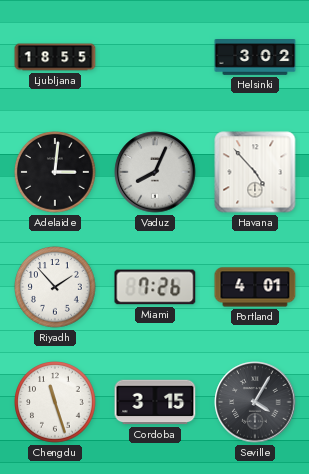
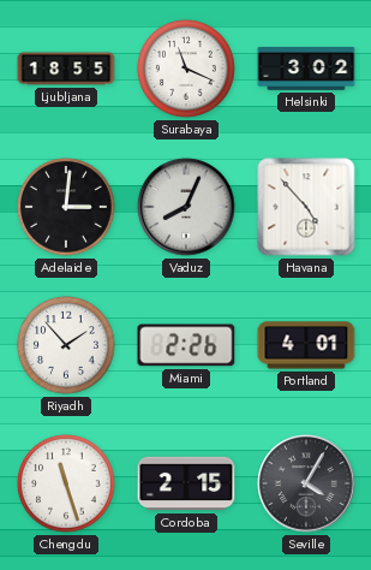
Surabaya: none -> 11:19 (186, 69)
Miami: 7:26 -> 2:26 (186, 345)
Cordoba: 3:15 -> 2:15 (186, 483)
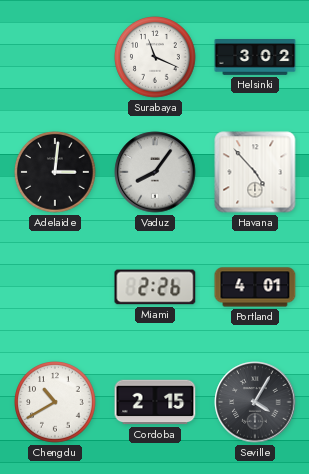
Ljubljana: 18:55 -> none (66, 69)
Vaduz: 8:04 -> 8:06 (155, 172)
Riyadh: 1:53 -> none (66, 345)
Chengdu: 11:27 -> 10:40 (55, 402)
